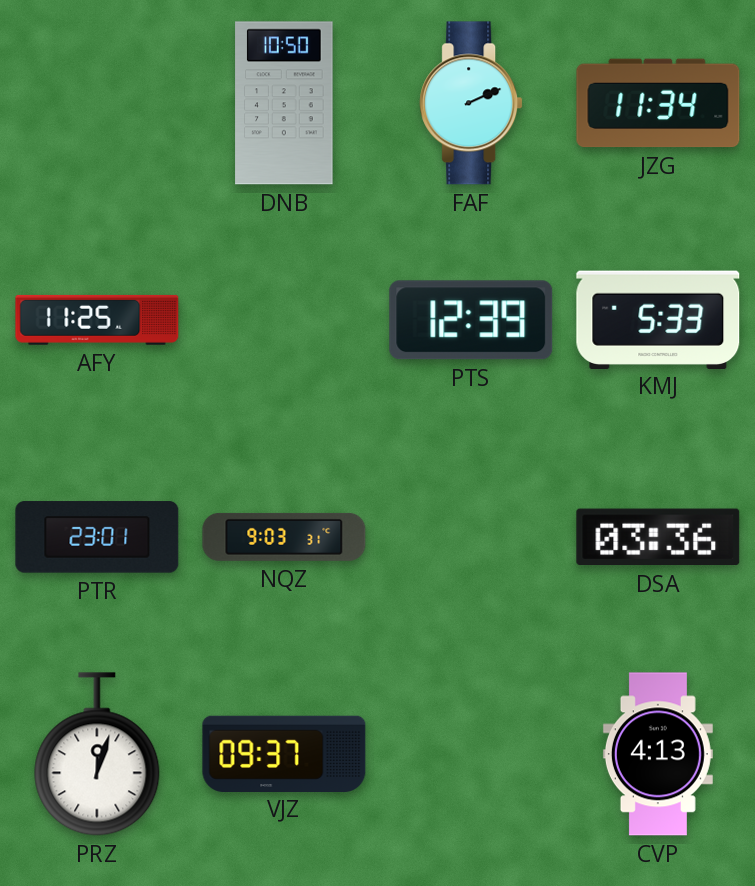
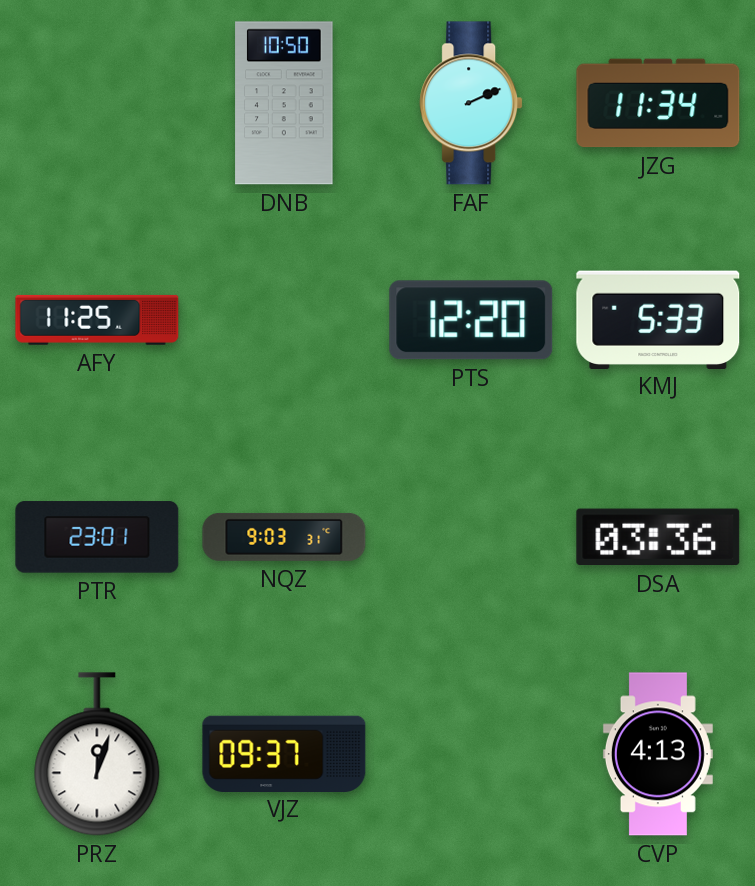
PTS: 12:39 -> 12:20 (471, 320)
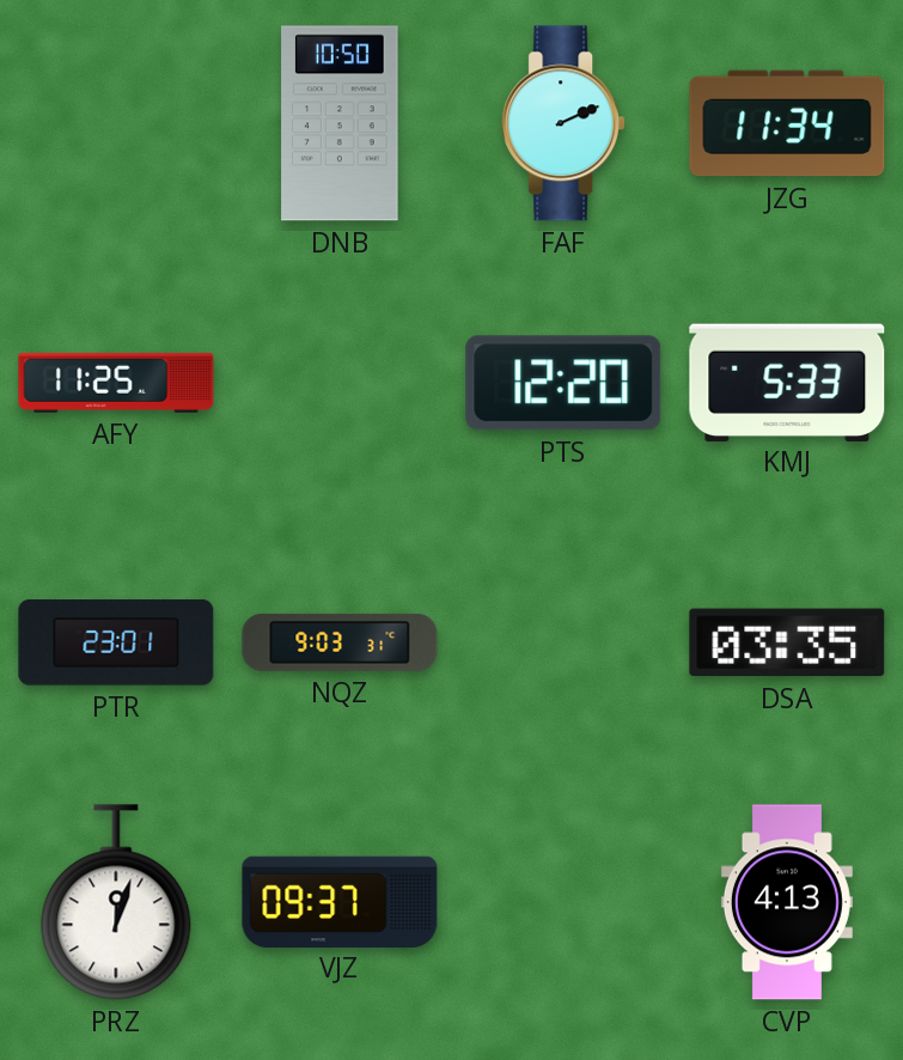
DSA: 03:36 -> 03:35 (787, 642)
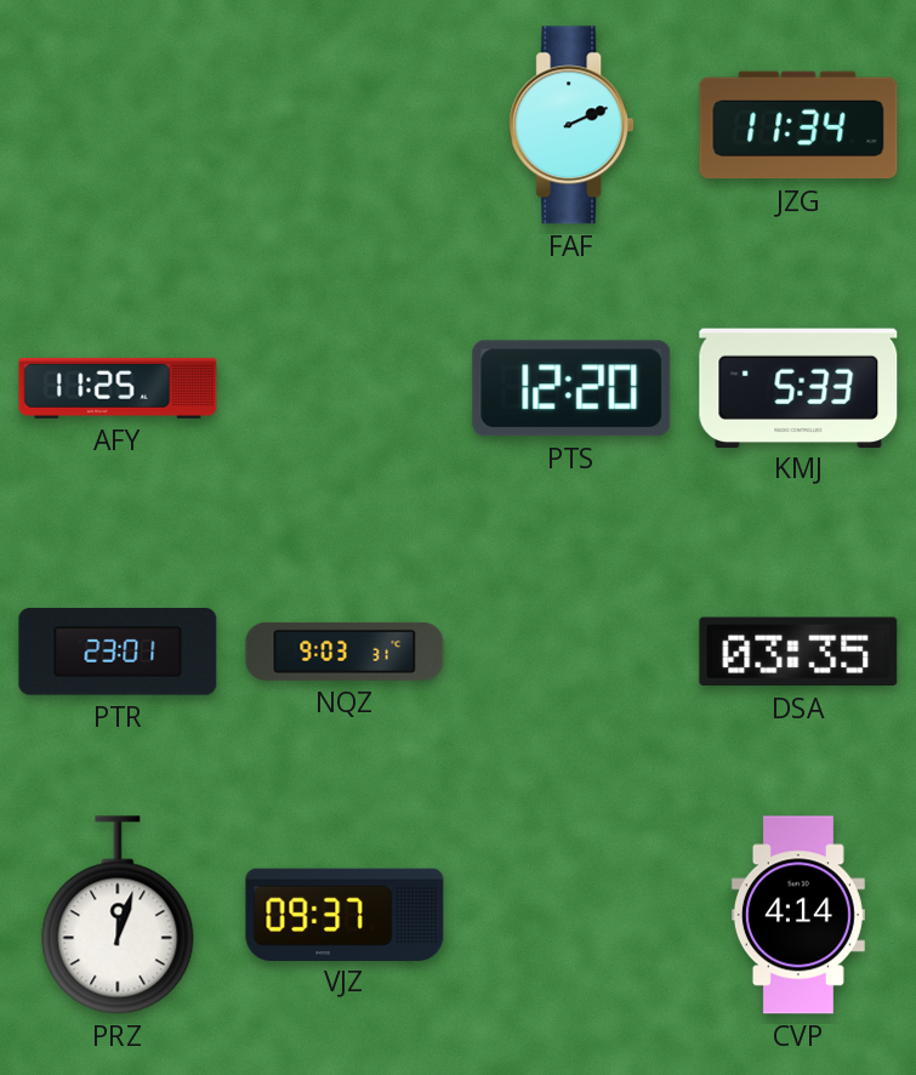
DNB: 10:50 -> none (340, 123)
CVP: 4:13 -> 4:14 (798, 915)
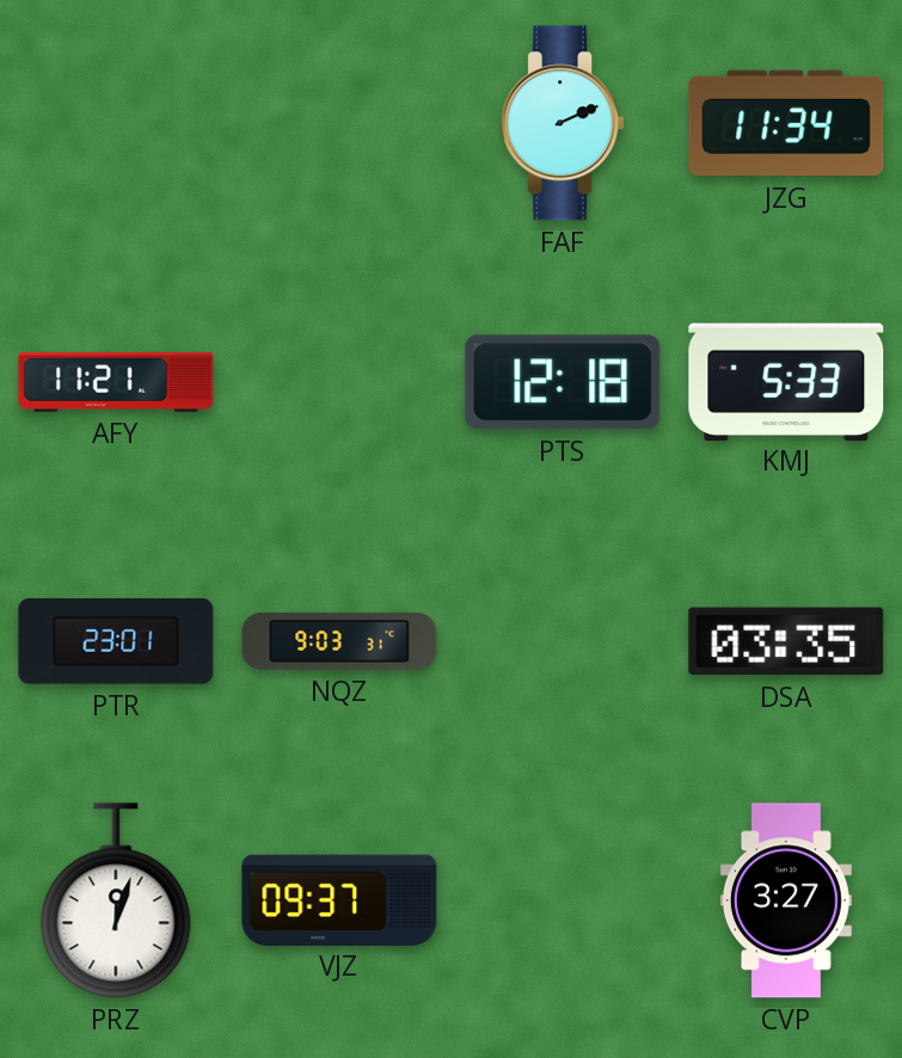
AFY: 11:25 -> 11:21 (116, 382)
PTS: 12:20 -> 12:18 (563, 382)
CVP: 4:14 -> 3:27 (786, 900)
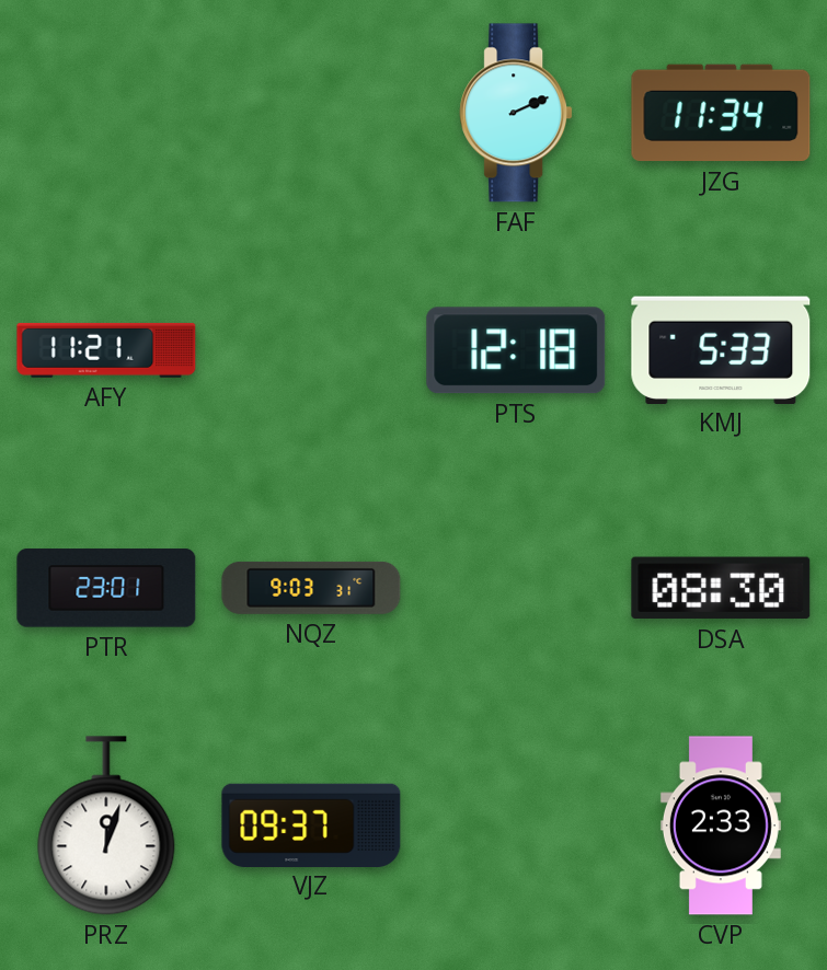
DSA: 03:35 -> 08:30 (721, 588)
CVP: 3:27 -> 2:33 (721, 825)
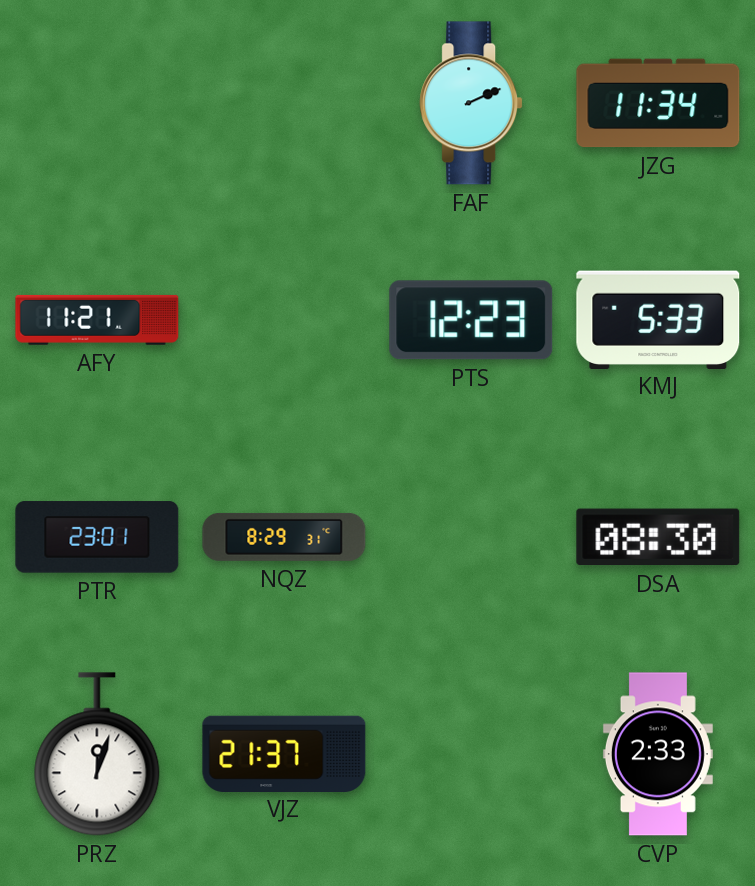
PTS: 12:18 -> 12:23 (471, 320)
NQZ: 9:03 -> 8:29 (284, 537)
VJZ: 09:37 -> 21:37 (284, 753)
